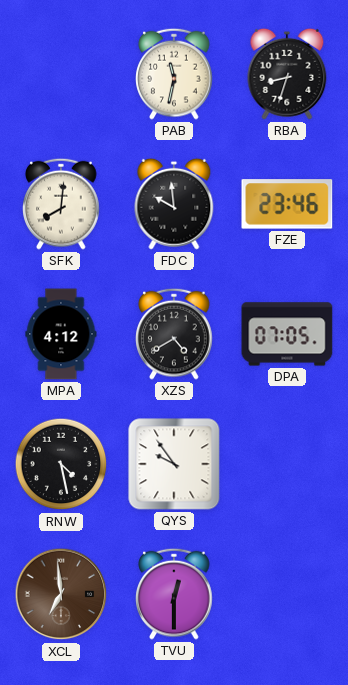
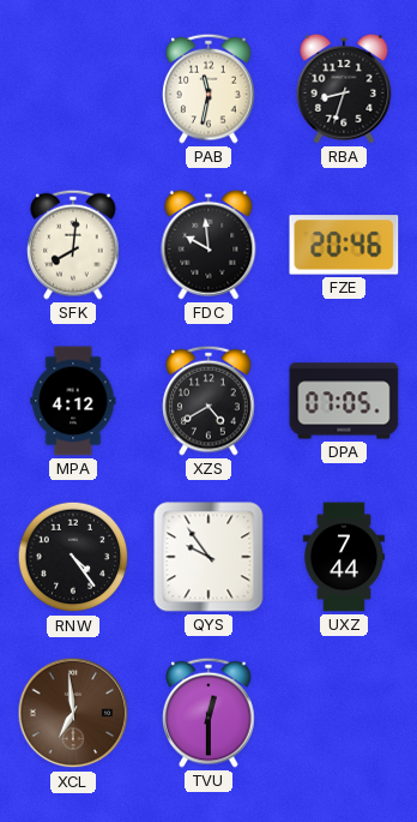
FZE: 23:46 -> 20:46 (344, 245)
RNW: 4:28 -> 4:24 (73, 557)
UXZ: none -> 7:44 (344, 557)
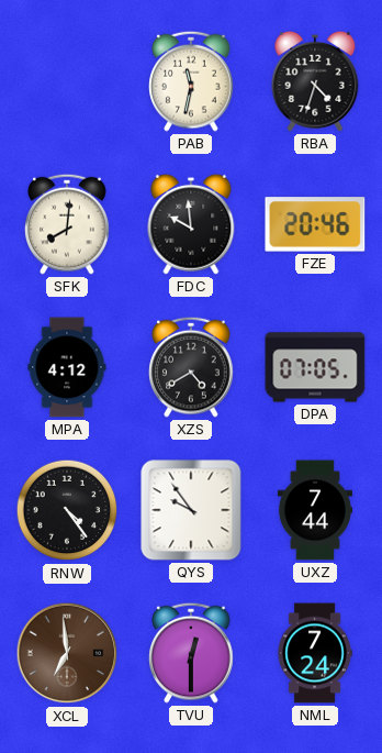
RBA: 8:33 -> 4:33 (315, 81)
NML: none -> 7:24 (315, 653)
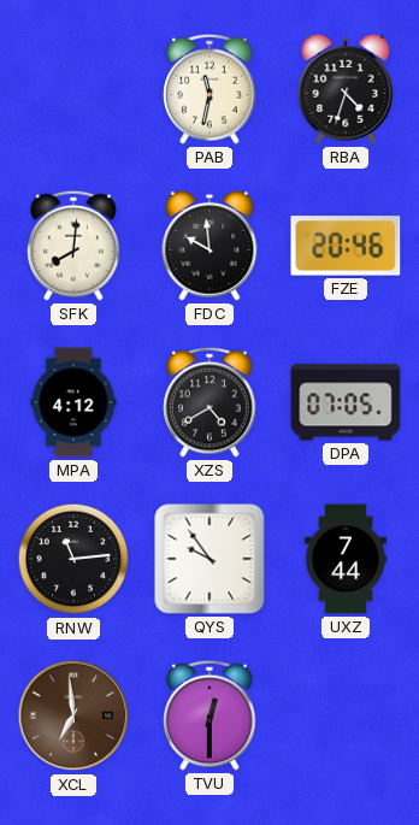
RNW: 4:24 -> 11:14 (73, 559)
NML: 7:24 -> none (315, 653)
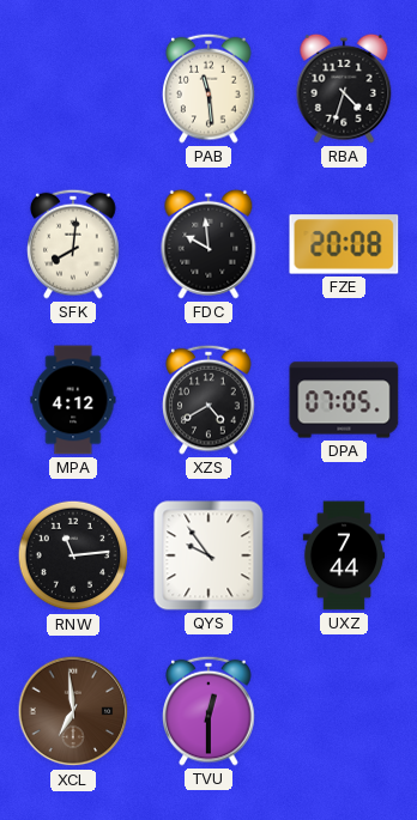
PAB: 11:32 -> 11:29 (208, 89)
FZE: 20:46 -> 20:08 (344, 244)
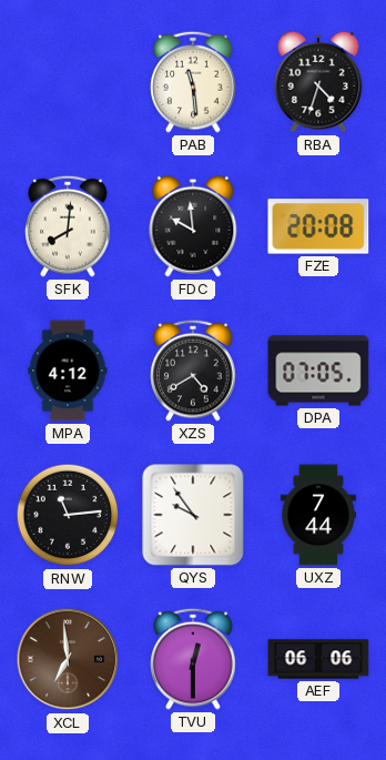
AEF: none -> 06:06 (318, 659)
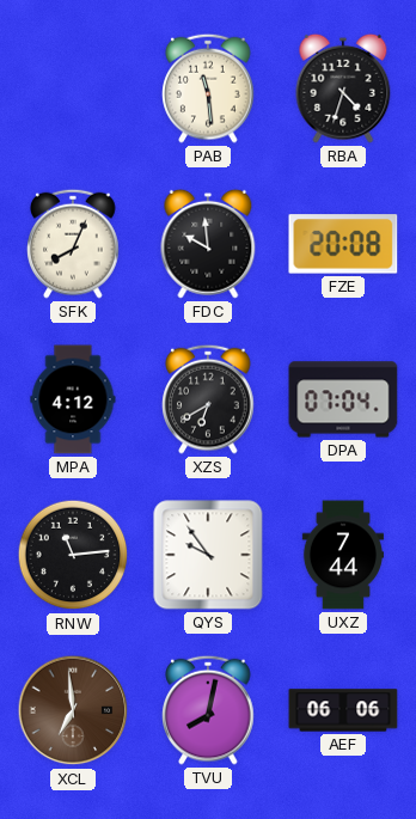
SFK: 8:01 -> 8:04 (73, 244)
XZS: 4:40 -> 6:40 (208, 399)
DPA: 07:05 -> 07:04 (343, 399)
TVU: 12:30 -> 8:02 (208, 710)
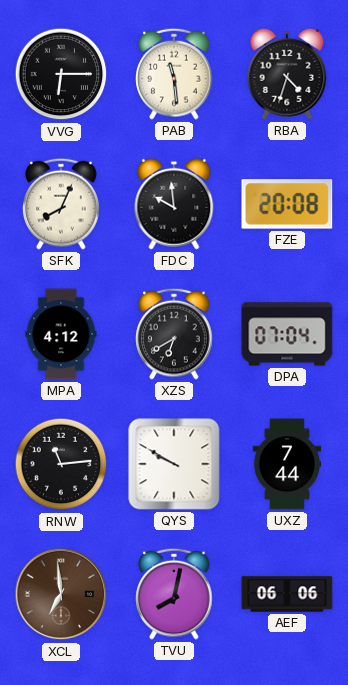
VVG: none -> 6:15 (61, 74)
QYS: 9:54 -> 9:50 (174, 464)
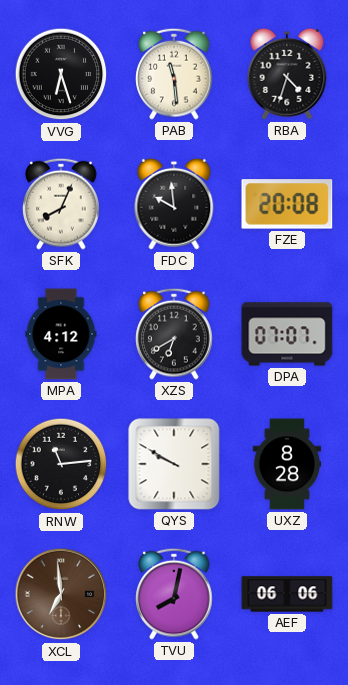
VVG: 6:15 -> 6:27 (61, 74)
DPA: 07:04 -> 07:07 (287, 334)
UXZ: 7:44 -> 8:28 (287, 464)
